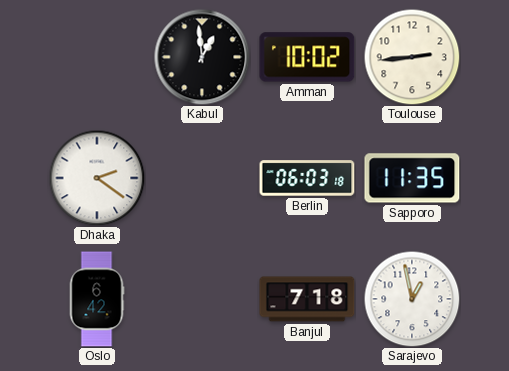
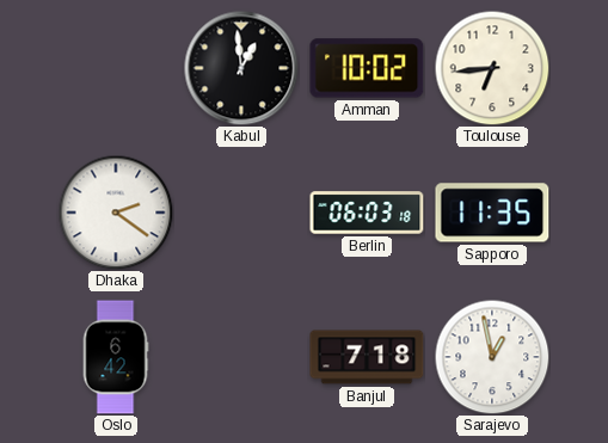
Toulouse: 2:44 -> 6:44 (492, 68)
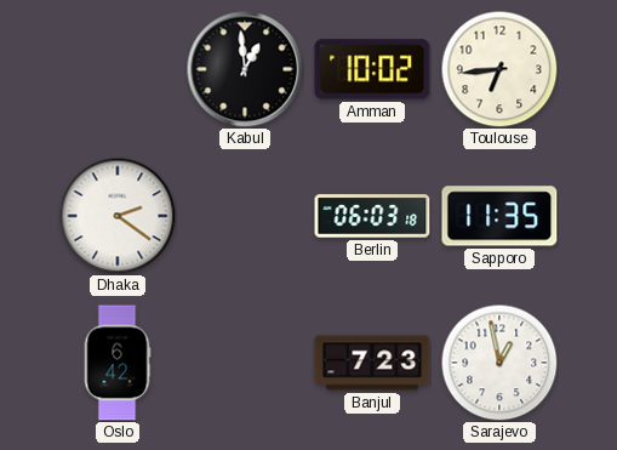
Banjul: 7:18 -> 7:23 (372, 363)
